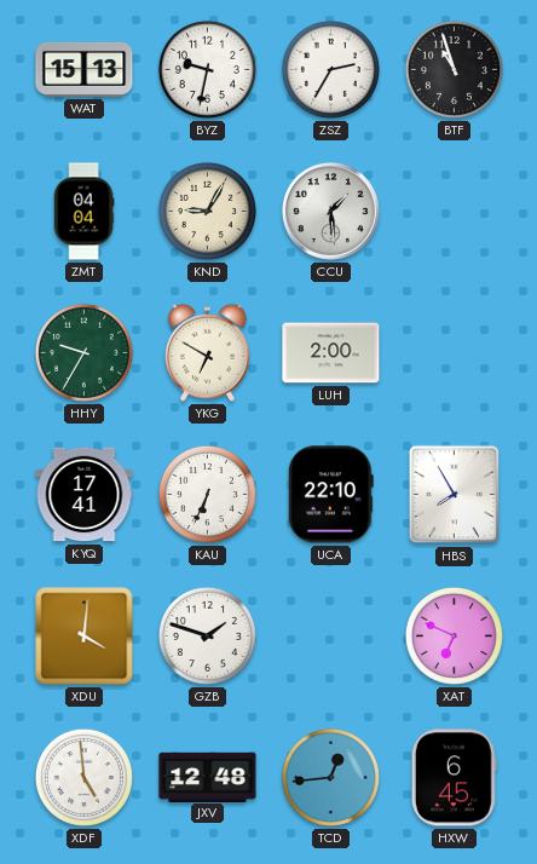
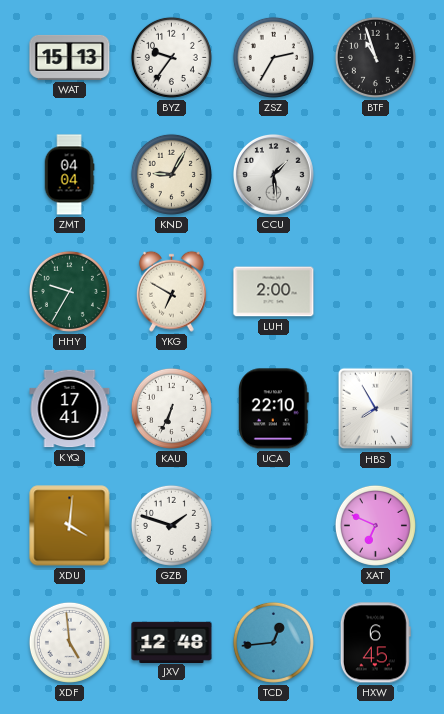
BYZ: 9:32 -> 9:36 (171, 57)
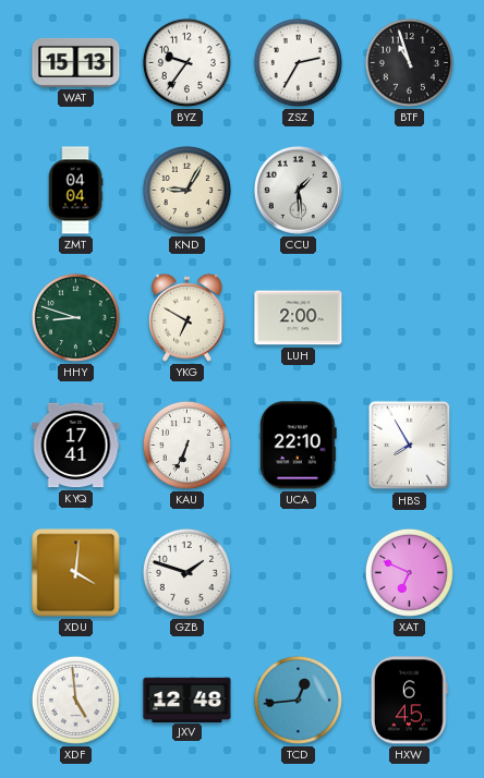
HHY: 9:35 -> 8:48 (75, 317)
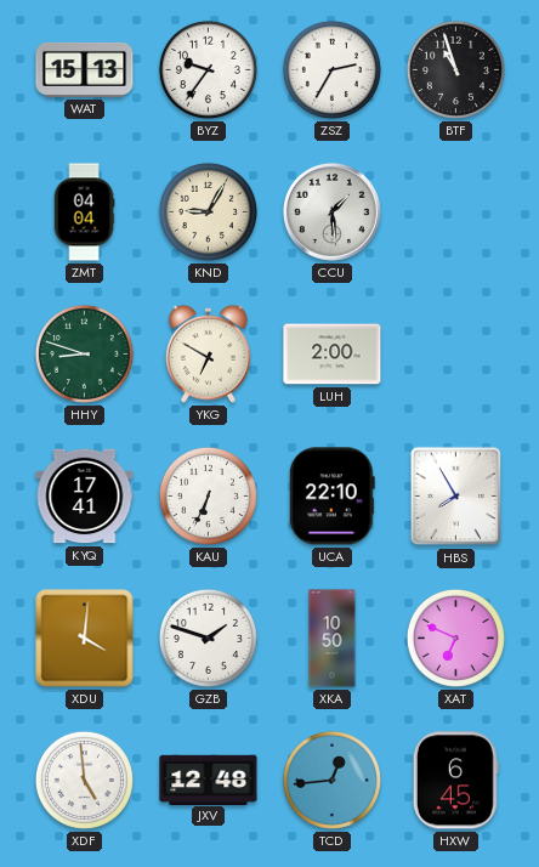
XKA: none -> 10:50 (333, 639)
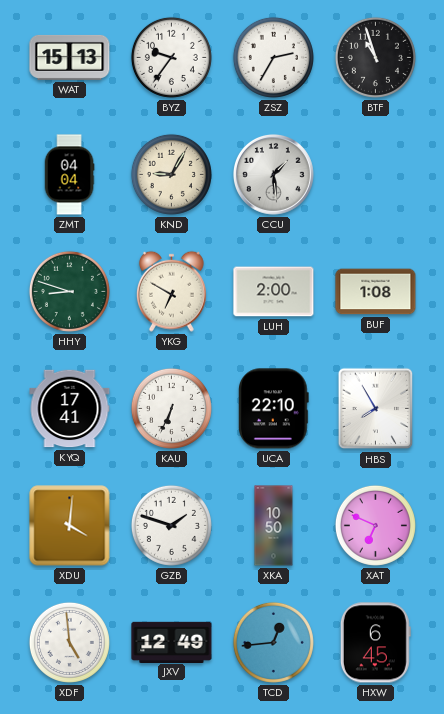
BUF: none -> 1:08 (376, 292)
JXV: 12:48 -> 12:49 (172, 642)
